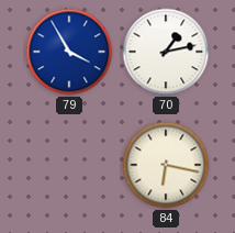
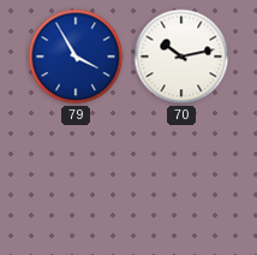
70: 1:13 -> 10:13 (181, 57)
84: 6:17 -> none (166, 165)
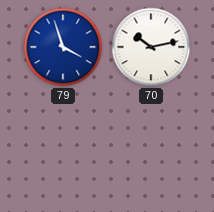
79: 3:55 -> 3:57 (63, 47)
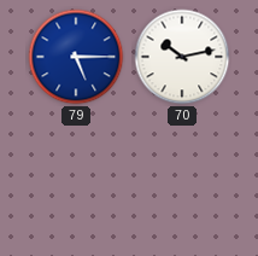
79: 3:57 -> 5:15 (76, 57)
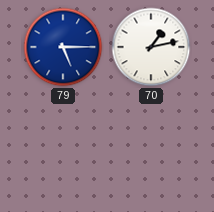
70: 10:13 -> 1:13 (151, 47)
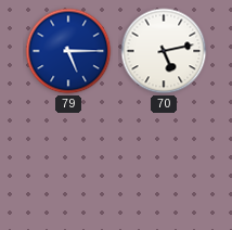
70: 1:13 -> 5:13 (164, 51)
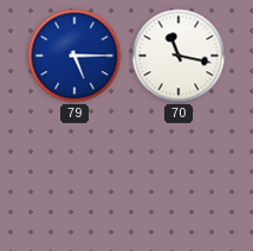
70: 5:13 -> 11:17 (179, 56)
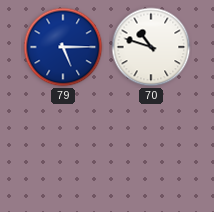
70: 11:17 -> 10:48 (151, 47)
